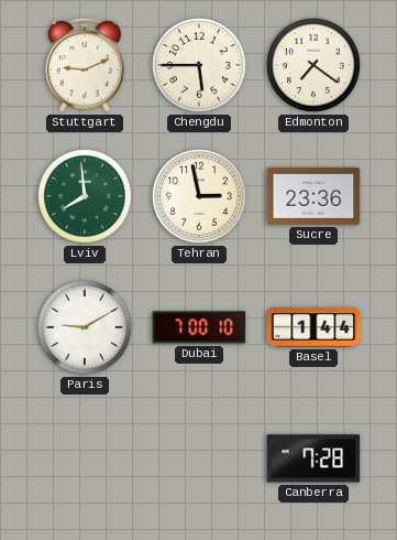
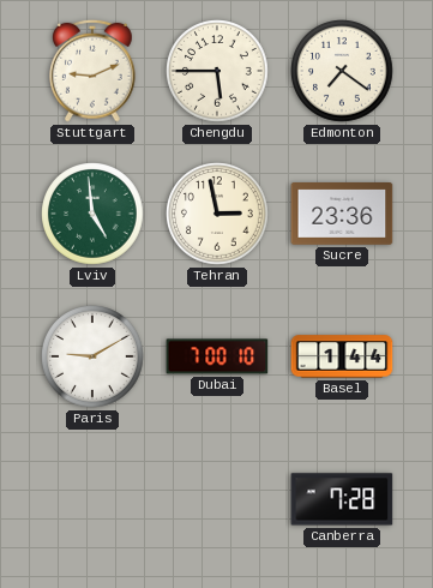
Lviv: 7:59 -> 4:59 (94, 215)
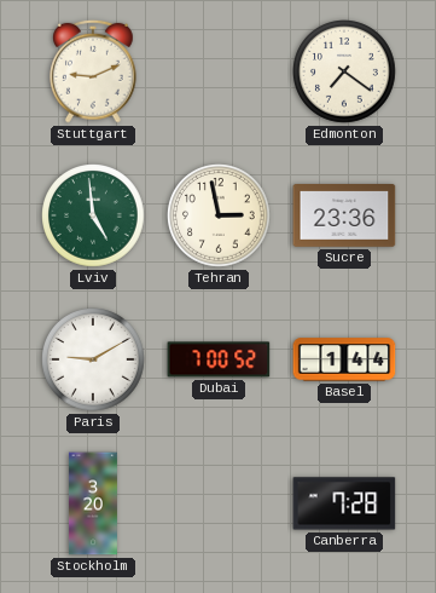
Chengdu: 5:45 -> none (218, 72)
Dubai: 7:00:10 -> 7:00:52 (219, 359)
Stockholm: none -> 3:20 (93, 503)
